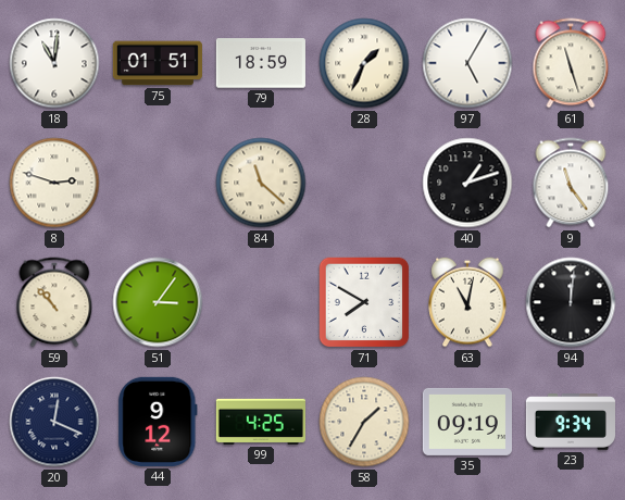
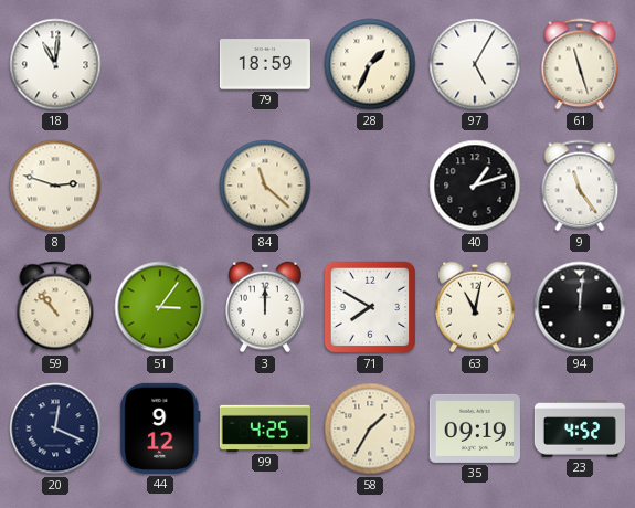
75: 01:51 -> none (158, 63)
3: none -> 12:00 (265, 307)
23: 9:34 -> 4:52 (579, 428)
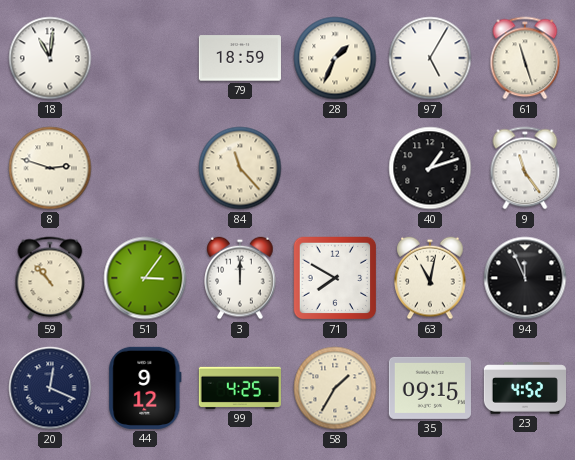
84: 11:22 -> 11:23 (240, 168)
94: 12:01 -> 11:56 (525, 278)
35: 09:19 -> 09:15 (430, 388)
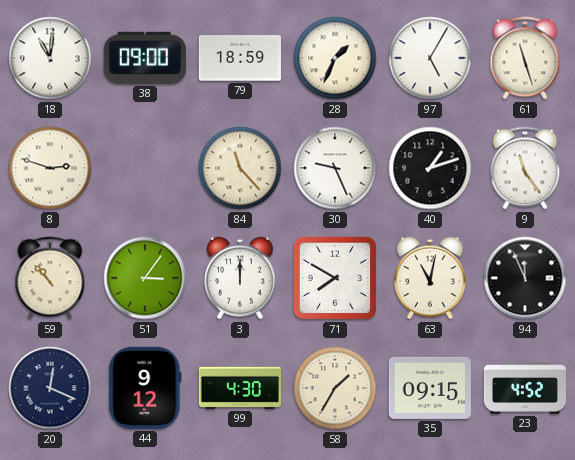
38: none -> 09:00 (145, 58)
30: none -> 9:26 (335, 168)
99: 4:25 -> 4:30 (240, 388)
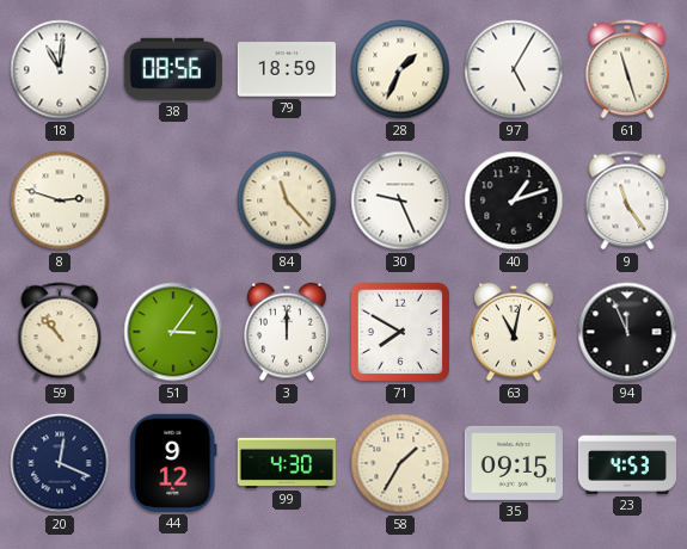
38: 09:00 -> 08:56 (173, 69)
23: 4:52 -> 4:53 (626, 463)
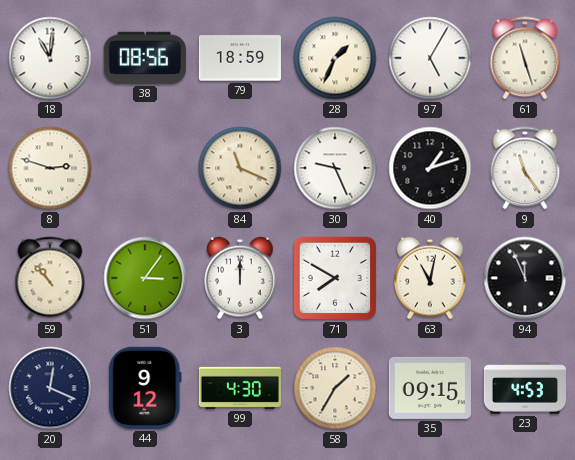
84: 11:23 -> 11:19 (240, 168)
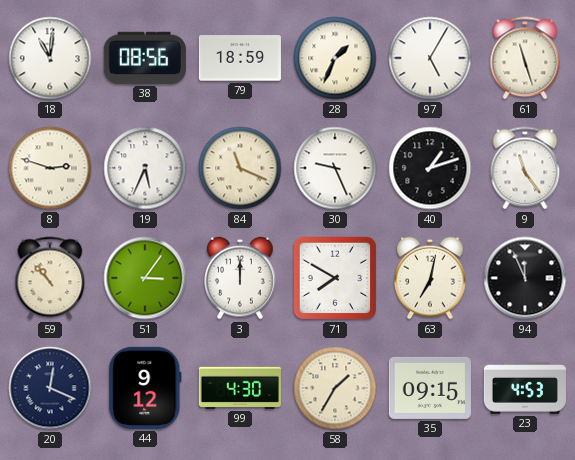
19: none -> 5:34 (145, 168)
63: 11:02 -> 7:02 (430, 278)
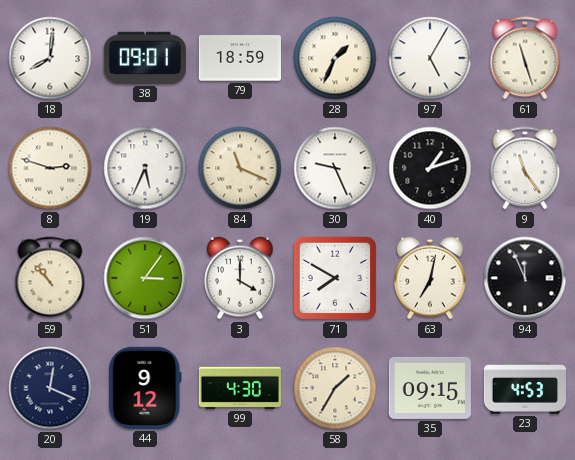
18: 11:01 -> 8:01 (50, 58)
38: 08:56 -> 09:01 (145, 58)
3: 12:00 -> 4:00 (240, 278)
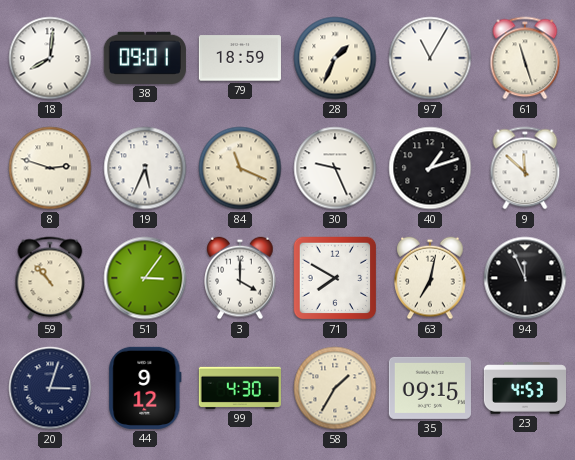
97: 5:05 -> 11:05 (430, 58)
9: 11:24 -> 11:52 (525, 168)
20: 12:19 -> 3:03 (50, 388)
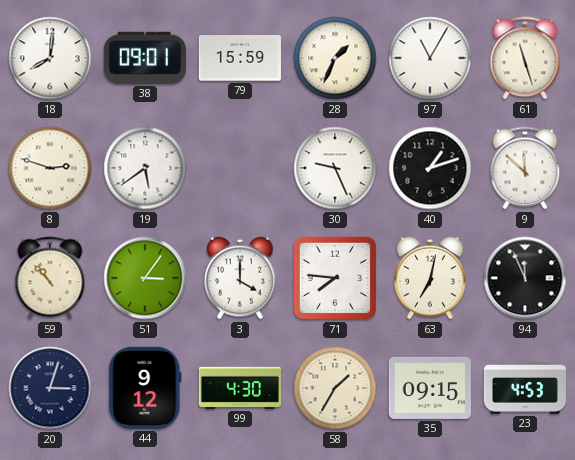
79: 18:59 -> 15:59 (240, 58)
19: 5:34 -> 5:39 (145, 168)
84: 11:19 -> none (240, 168)
71: 7:50 -> 7:46 (335, 278)
